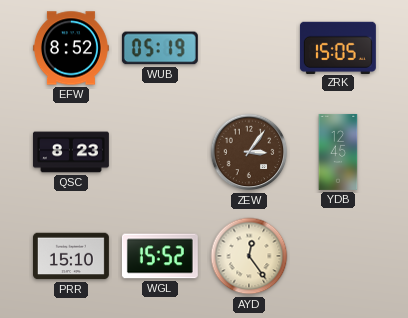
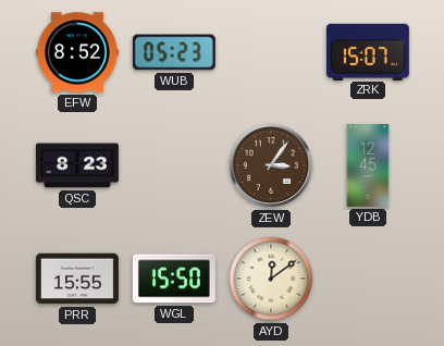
WUB: 05:19 -> 05:23 (174, 52)
ZRK: 15:05 -> 15:07 (368, 51)
PRR: 15:10 -> 15:55 (77, 279)
WGL: 15:52 -> 15:50 (174, 279)
AYD: 12:24 -> 12:09 (271, 279)
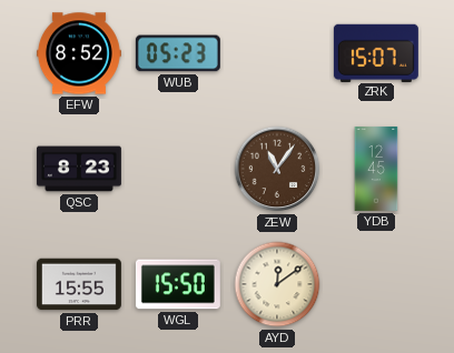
ZEW: 3:06 -> 11:06 (277, 169)
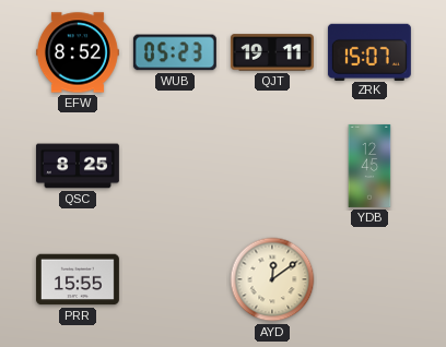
QJT: none -> 19:11 (272, 52)
QSC: 8:23 -> 8:25 (78, 166)
ZEW: 11:06 -> none (277, 169)
WGL: 15:50 -> none (178, 284)
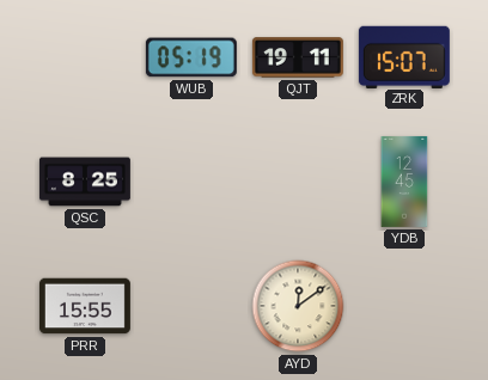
EFW: 8:52 -> none (78, 52)
WUB: 05:23 -> 05:19 (191, 57)
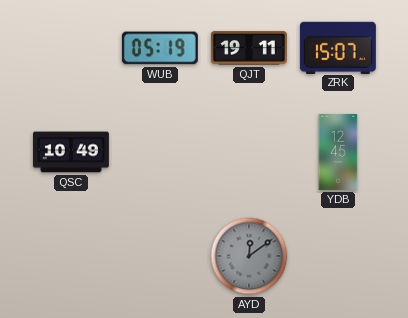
QSC: 8:25 -> 10:49 (71, 152)
PRR: 15:55 -> none (85, 306)
AYD dial: cream -> grey (249, 256)
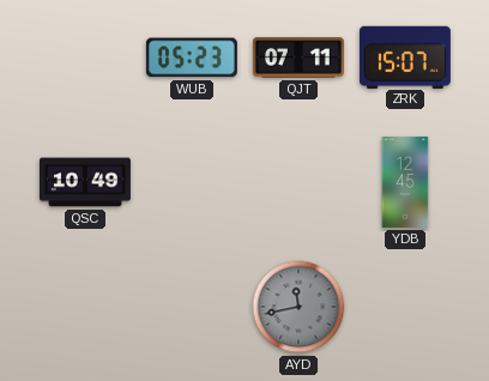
WUB: 05:19 -> 05:23 (192, 58)
QJT: 19:11 -> 07:11 (298, 58)
AYD: 12:09 -> 11:43 (298, 307)
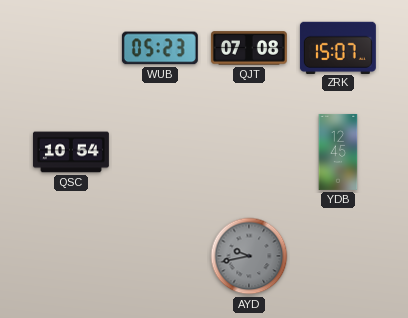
QJT: 07:11 -> 07:08 (249, 48)
QSC: 10:49 -> 10:54 (71, 152)
AYD: 11:43 -> 9:43 (249, 256)
